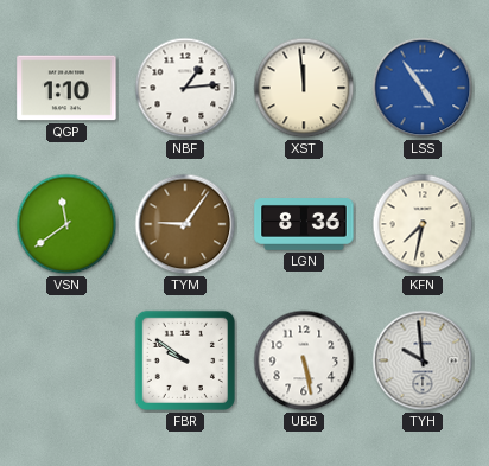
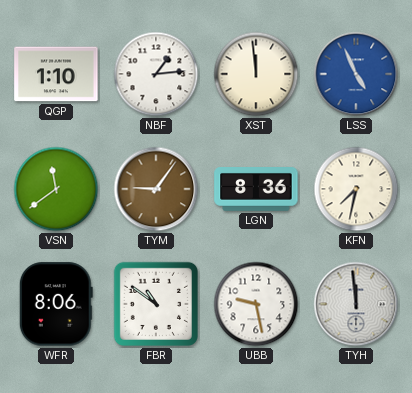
LSS: 4:54 -> 4:56 (356, 74)
WFR: none -> 8:06 (56, 304)
FBR: 9:51 -> 10:51 (156, 304)
UBB: 5:28 -> 9:28 (256, 304)
TYH: 9:59 -> 11:59 (356, 304)
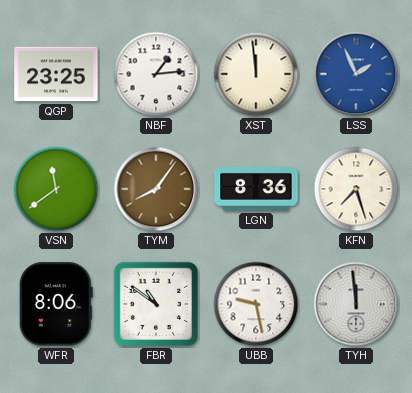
QGP: 1:10 -> 23:25 (56, 74)
LSS: 4:56 -> 1:56 (356, 74)
TYM: 9:06 -> 8:06 (156, 189)
KFN: 7:32 -> 7:27 (356, 189)
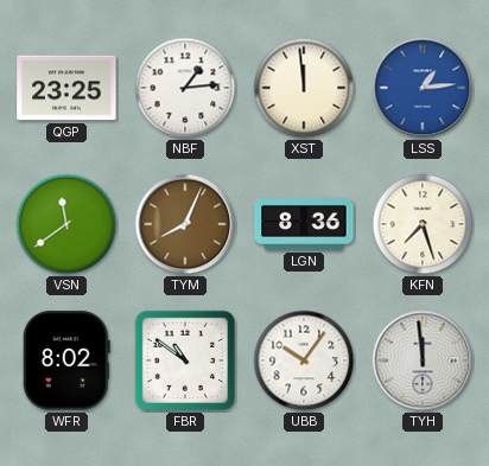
LSS: 1:56 -> 1:14 (423, 88)
TYM: 8:06 -> 8:04 (185, 224)
WFR: 8:06 -> 8:02 (66, 360)
UBB: 9:28 -> 10:06 (304, 360)
